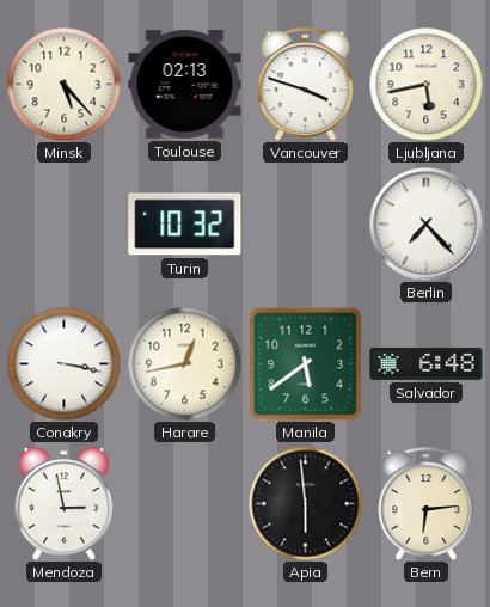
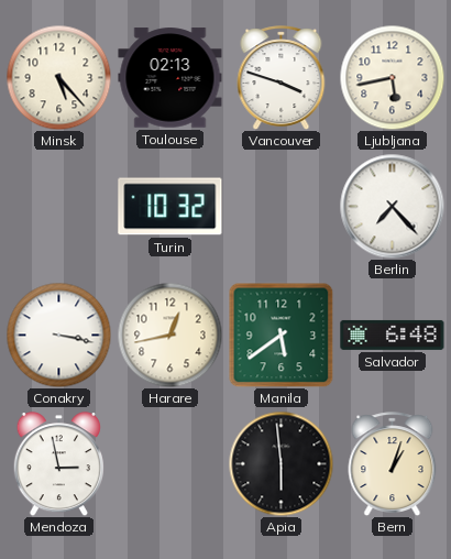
Bern: 6:14 -> 1:03 (393, 463)
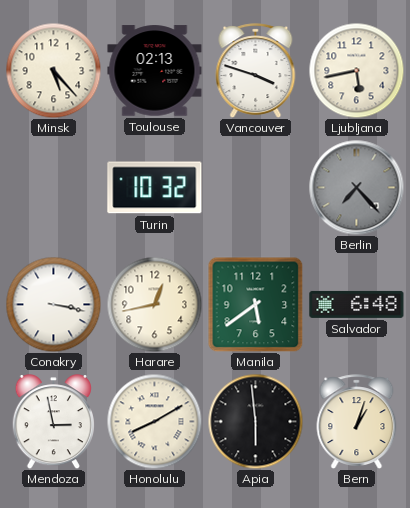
Berlin dial: white -> grey (356, 187)
Honolulu: none -> 8:10 (154, 421)
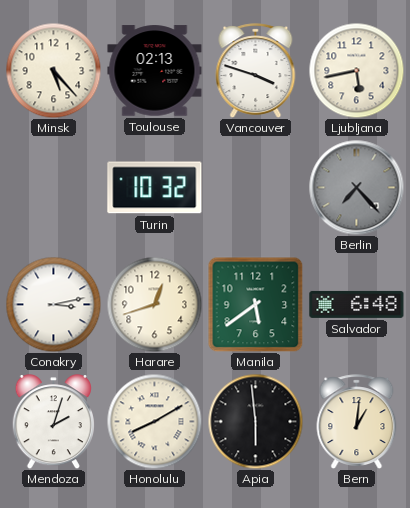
Conakry: 3:17 -> 3:13 (53, 304)
Harare: 12:43 -> 12:42 (154, 304)
Mendoza: 2:58 -> 2:03 (53, 422)
Bern: 1:03 -> 1:01 (357, 421)
